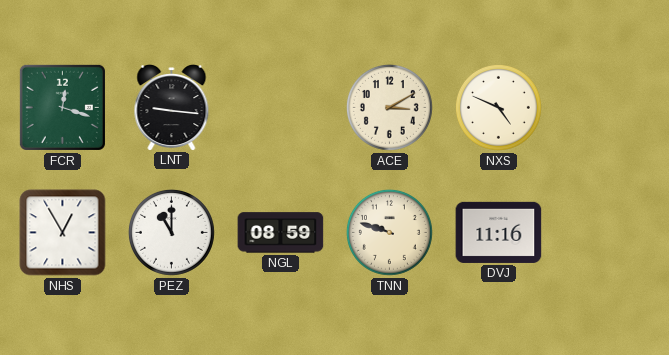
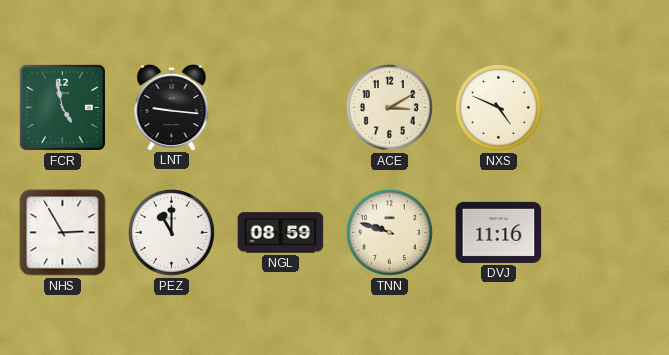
FCR: 12:18 -> 4:58 (62, 107)
NHS: 12:55 -> 2:55 (63, 233)
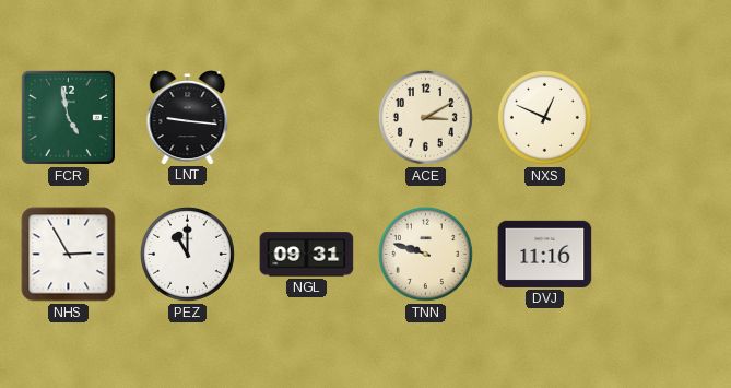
NXS: 4:49 -> 12:49 (544, 117)
NGL: 08:59 -> 09:31 (307, 255)
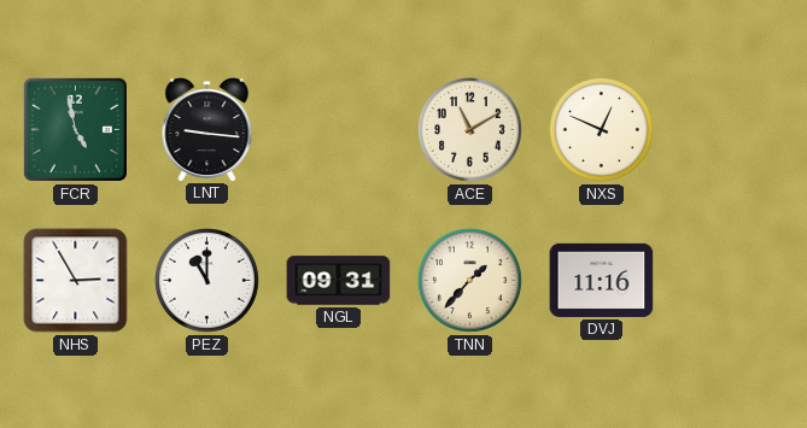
ACE: 3:10 -> 11:10 (469, 129)
TNN: 9:48 -> 1:37 (469, 280)
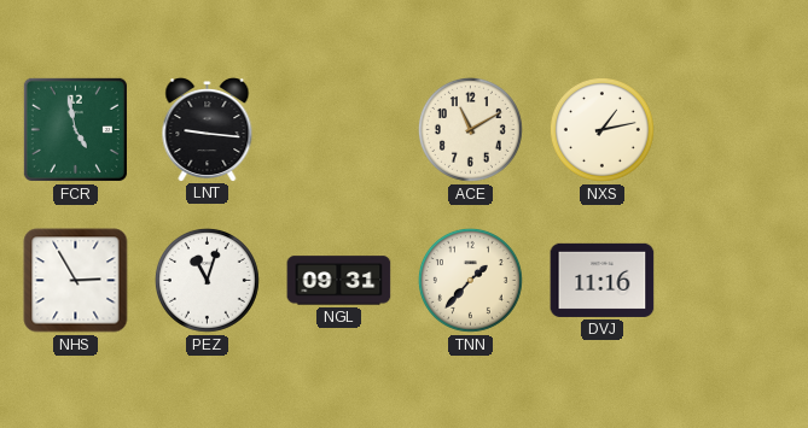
NXS: 12:49 -> 1:13 (601, 129)
PEZ: 11:00 -> 11:03 (207, 280)
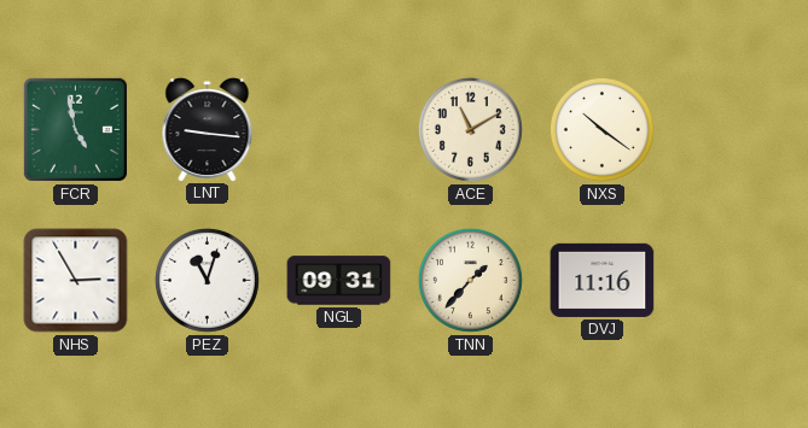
NXS: 1:13 -> 10:21 (601, 129)
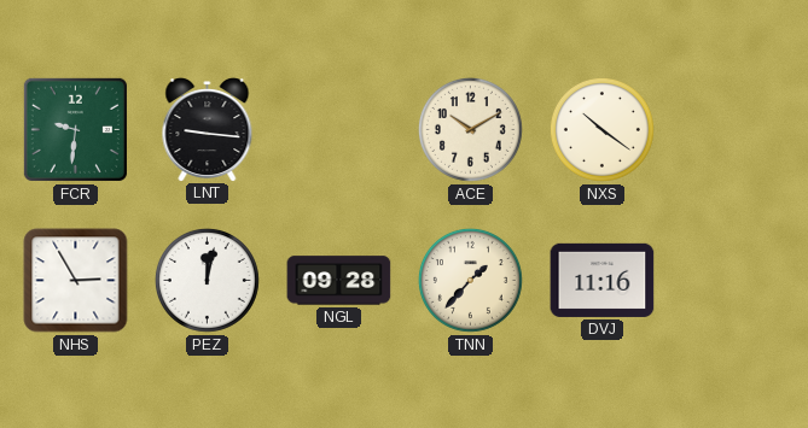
FCR: 4:58 -> 9:31 (75, 129)
ACE: 11:10 -> 10:10 (470, 129)
PEZ: 11:03 -> 12:02 (207, 280)
NGL: 09:31 -> 09:28 (339, 281)
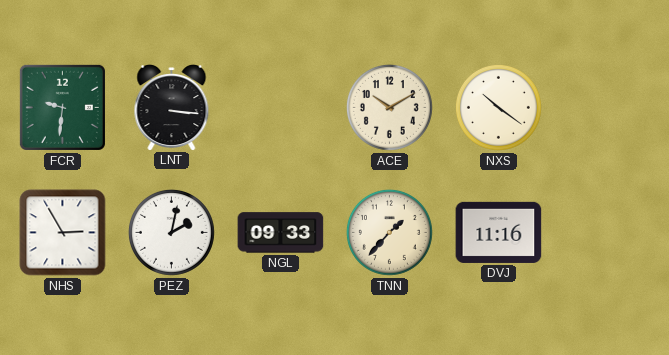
LNT: 9:16 -> 3:16 (172, 107)
PEZ: 12:02 -> 2:02 (171, 232)
NGL: 09:28 -> 09:33 (281, 233)
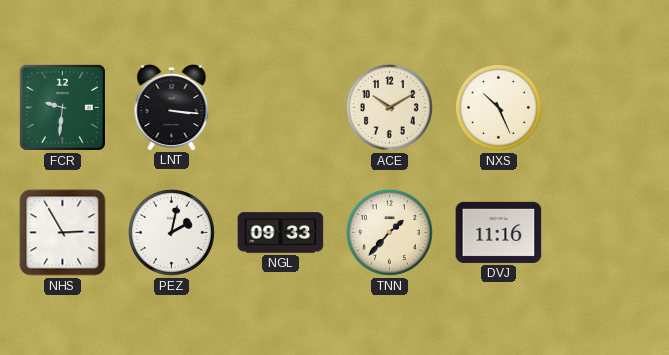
NXS: 10:21 -> 10:26 (498, 107)
